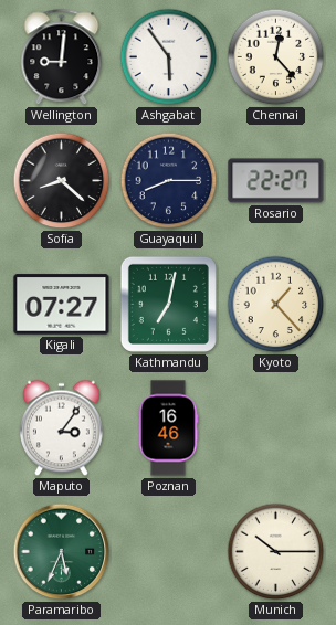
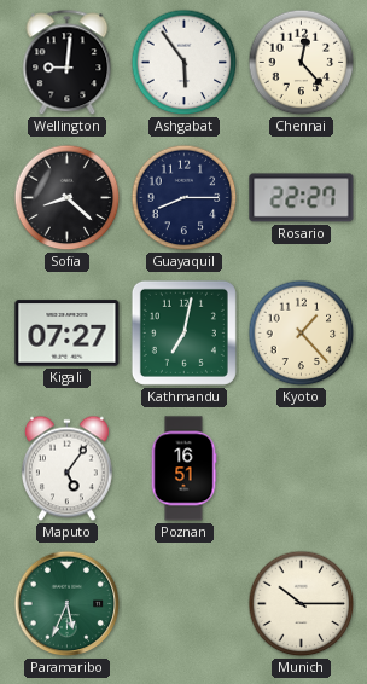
Maputo: 3:06 -> 5:06 (66, 469)
Poznan: 16:46 -> 16:51 (183, 469)
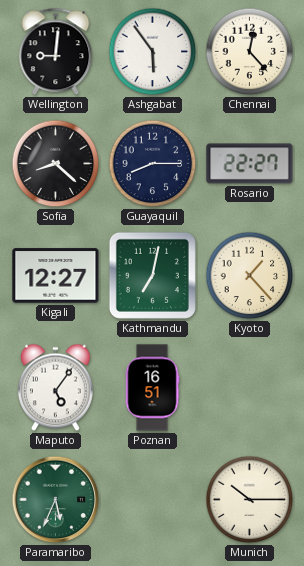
Kigali: 07:27 -> 12:27 (56, 276)
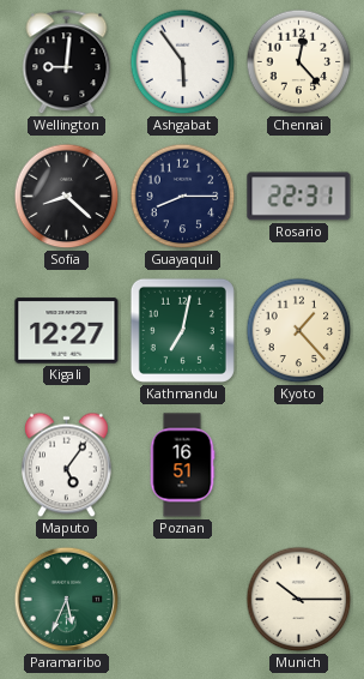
Rosario: 22:27 -> 22:31 (299, 197)
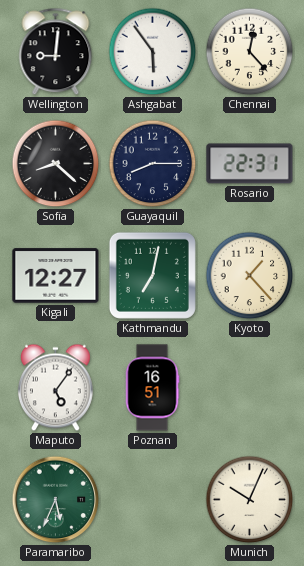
Munich: 10:15 -> 10:04 (250, 500)
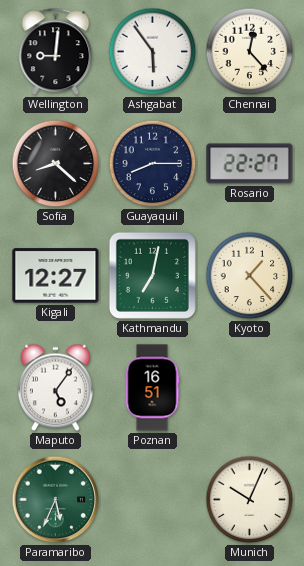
Rosario: 22:31 -> 22:27 (250, 164)
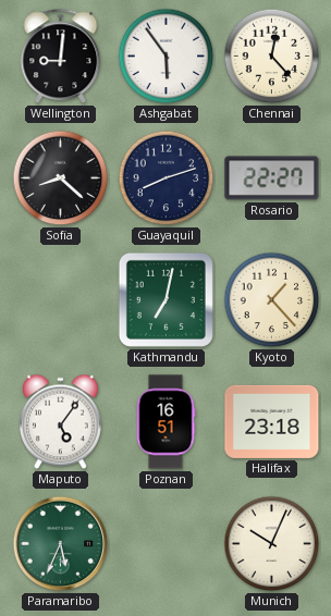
Guayaquil: 8:15 -> 8:12 (167, 178)
Kigali: 12:27 -> none (56, 276)
Halifax: none -> 23:18 (272, 421)
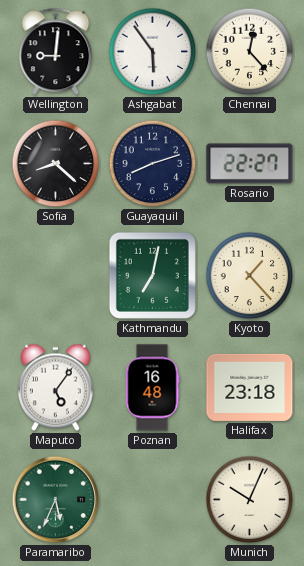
Poznan: 16:51 -> 16:48 (152, 388)
